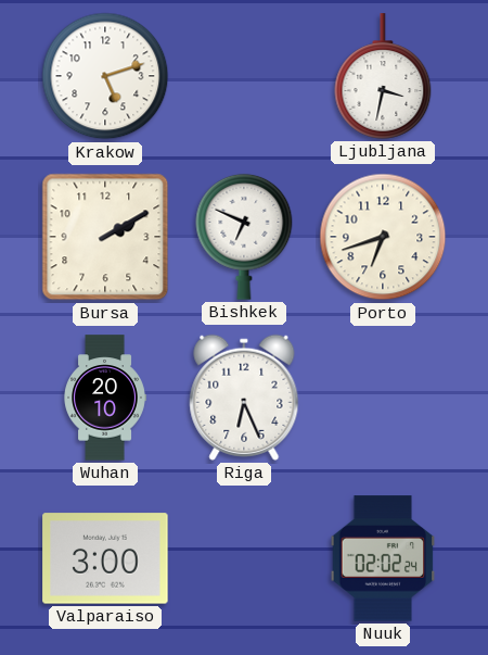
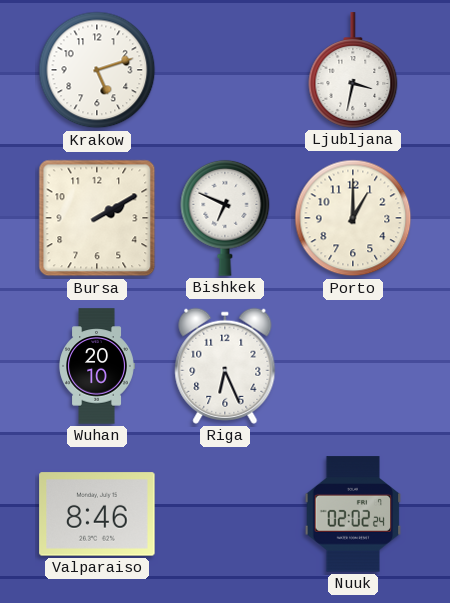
Porto: 6:42 -> 1:00 (353, 218)
Valparaiso: 3:00 -> 8:46 (97, 514)
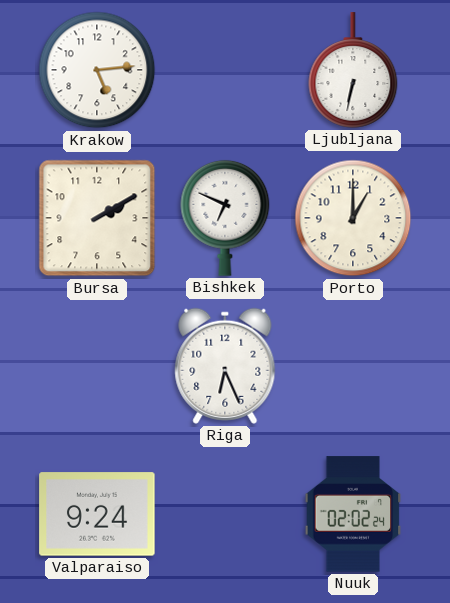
Krakow: 5:12 -> 5:14 (97, 70)
Ljubljana: 3:32 -> 6:32 (353, 70)
Wuhan: 20:10 -> none (97, 366)
Valparaiso: 8:46 -> 9:24 (97, 514)
